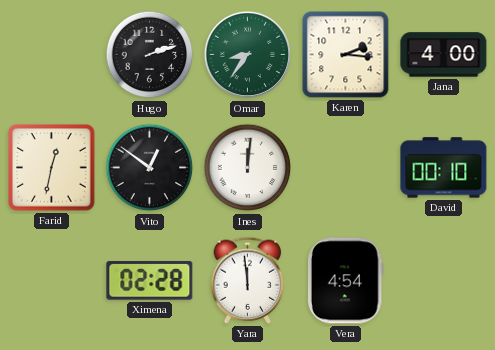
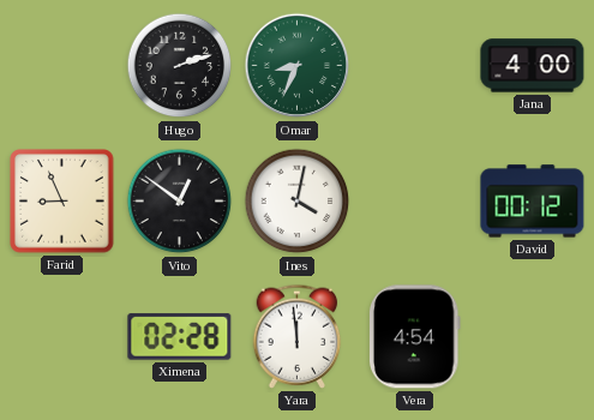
Omar: 8:36 -> 8:34 (298, 66)
Karen: 2:16 -> none (346, 55)
Farid: 12:32 -> 8:56 (62, 202)
Ines: 12:01 -> 4:02 (298, 202)
David: 00:10 -> 00:12 (533, 202)
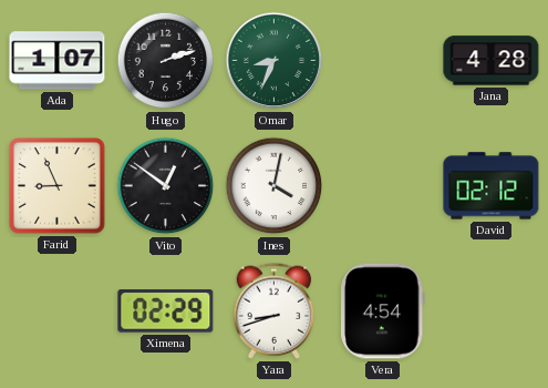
Ada: none -> 1:07 (58, 61)
Jana: 4:00 -> 4:28 (492, 61)
David: 00:12 -> 02:12 (492, 186)
Ximena: 02:28 -> 02:29 (166, 312)
Yara: 11:59 -> 8:42 (275, 310)
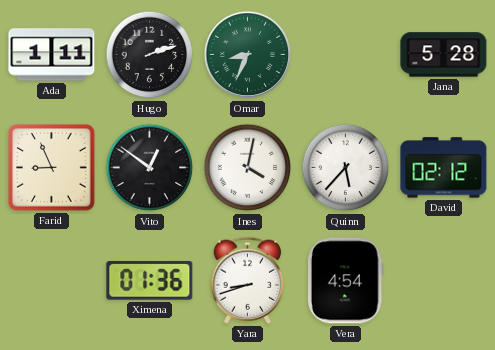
Ada: 1:07 -> 1:11 (52, 55)
Jana: 4:28 -> 5:28 (444, 55)
Quinn: none -> 5:37 (346, 168)
Ximena: 02:29 -> 01:36 (150, 281)
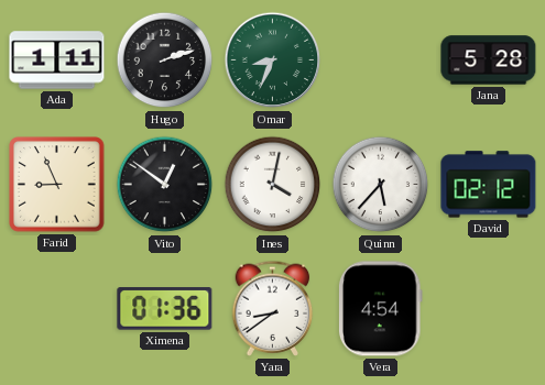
Yara: 8:42 -> 8:39 (273, 308)
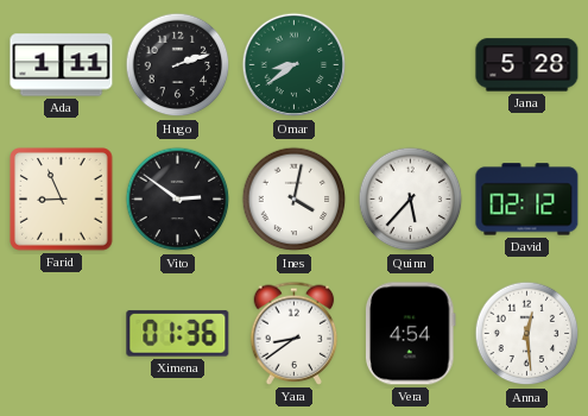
Omar: 8:34 -> 8:39 (295, 65)
Vito: 12:51 -> 2:51 (178, 200)
Anna: none -> 12:29 (527, 334)
